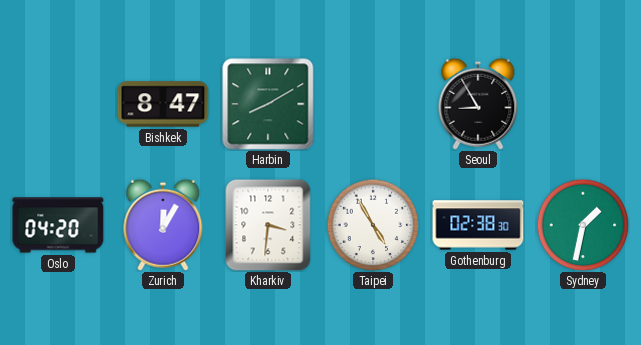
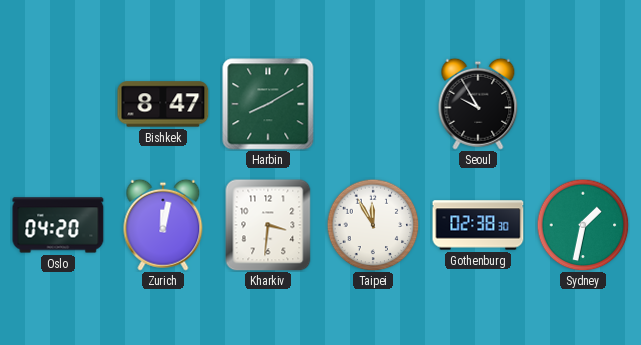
Seoul: 8:55 -> 9:55 (478, 104)
Zurich: 12:05 -> 12:02 (163, 225)
Taipei: 4:55 -> 11:55 (373, 225)
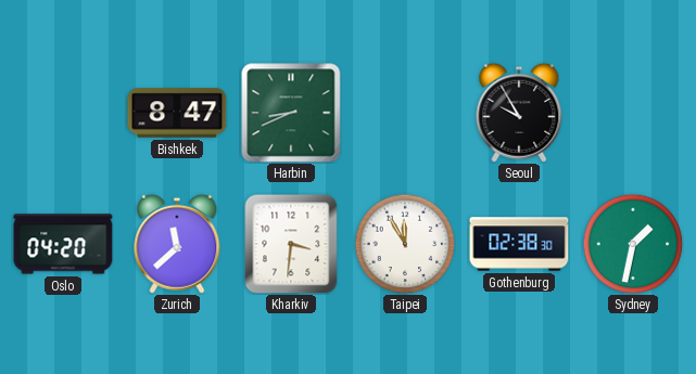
Harbin: 8:10 -> 8:41 (291, 113)
Zurich: 12:02 -> 11:38 (177, 244)
